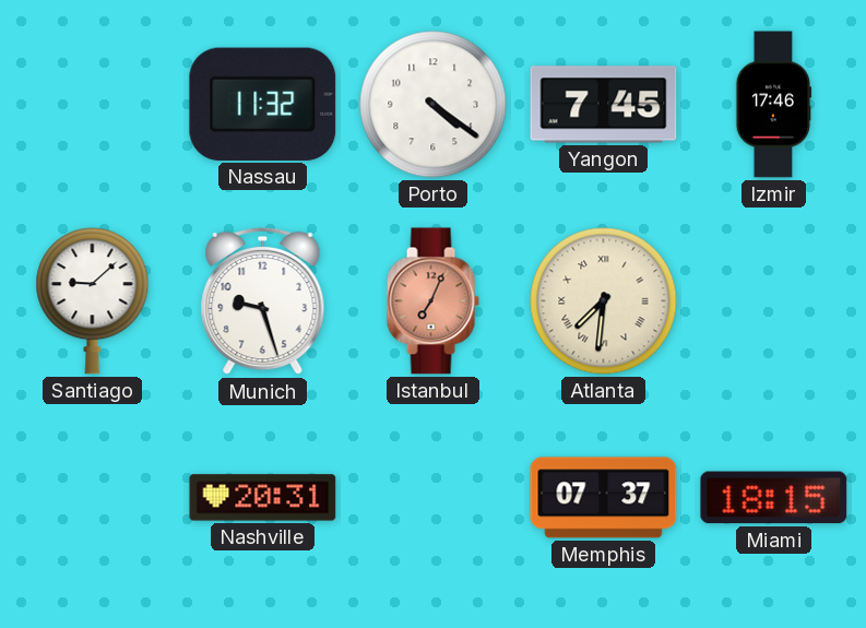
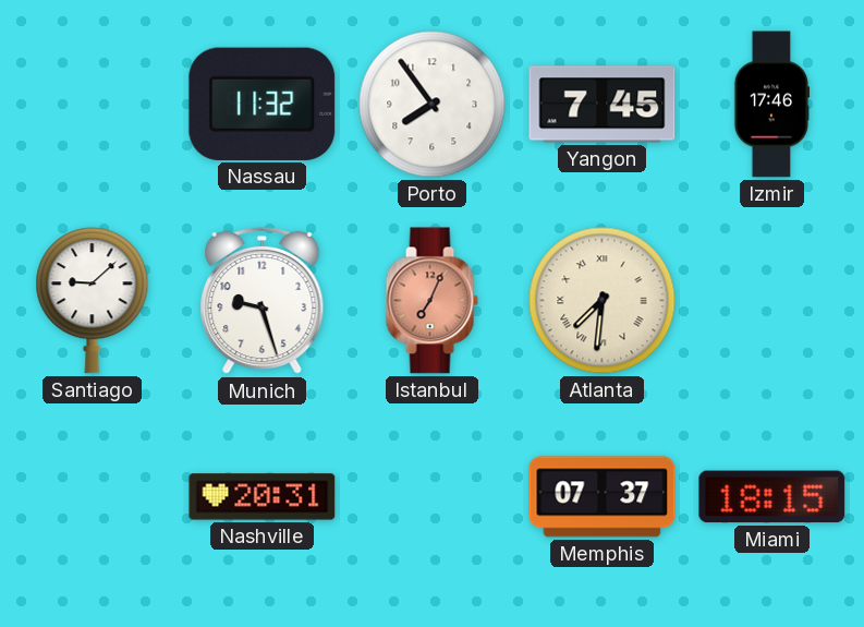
Porto: 4:21 -> 7:54 (433, 105)
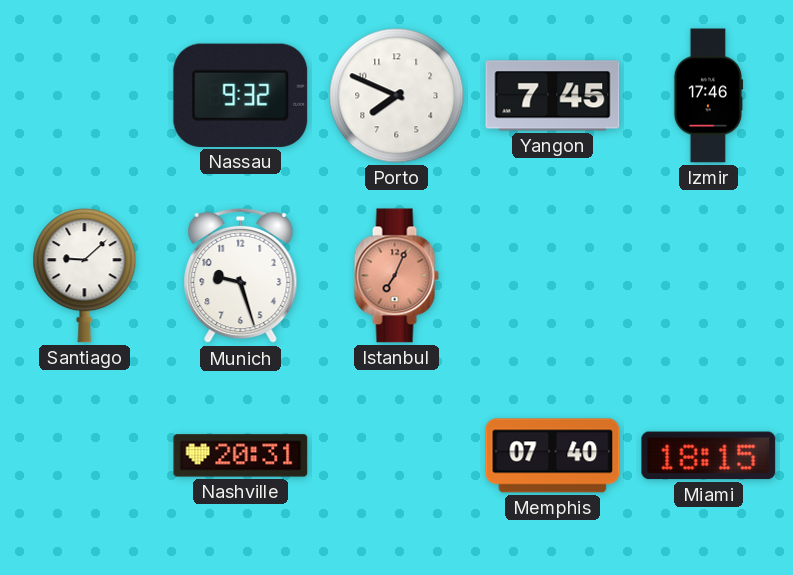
Nassau: 11:32 -> 9:32 (241, 95)
Porto: 7:54 -> 7:49 (397, 96)
Atlanta: 7:31 -> none (603, 301)
Memphis: 07:37 -> 07:40 (553, 456)
